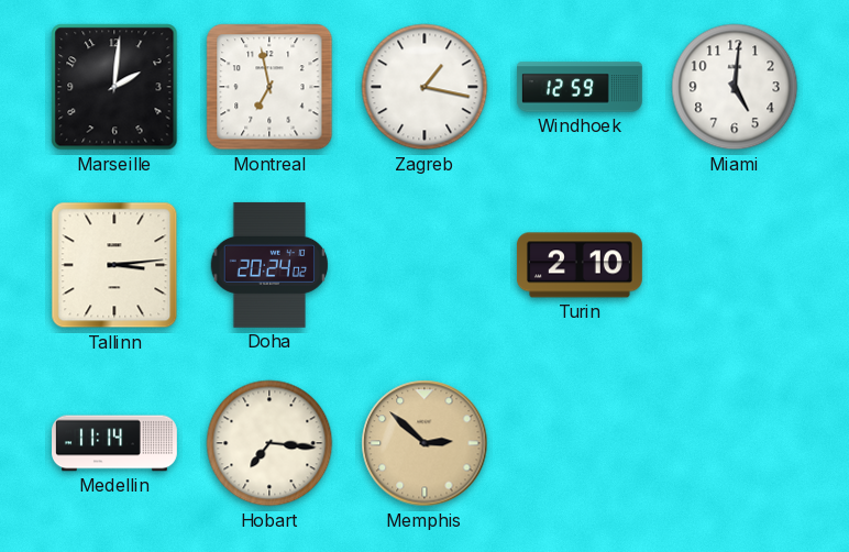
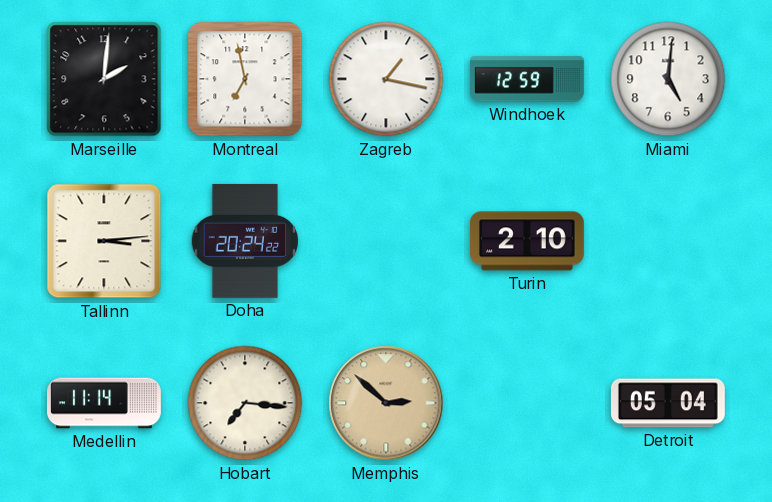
Doha: 20:24:02 -> 20:24:22 (244, 241)
Detroit: none -> 05:04 (668, 403)
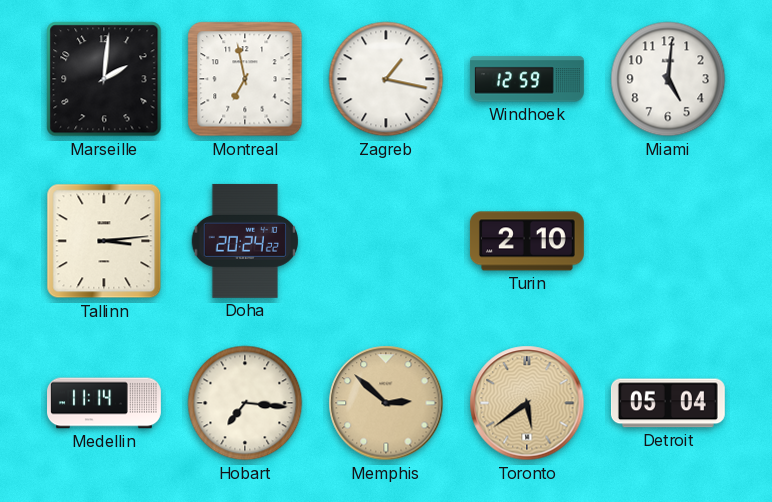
Toronto: none -> 5:39 (527, 403)
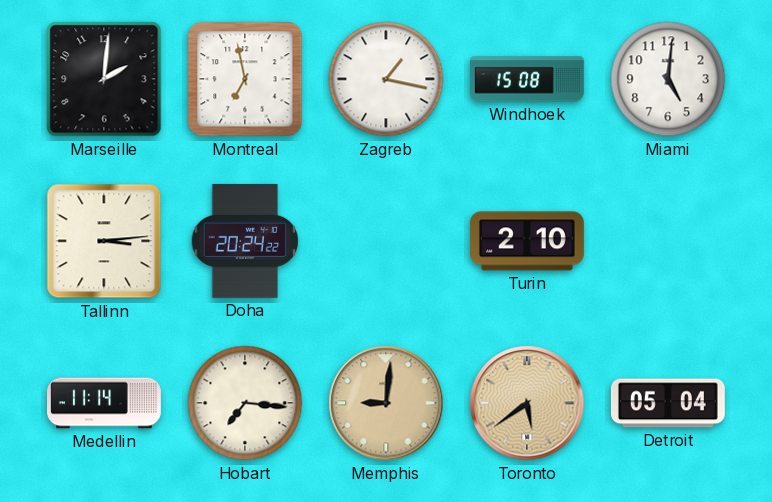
Windhoek: 12:59 -> 15:08 (527, 79)
Memphis: 2:52 -> 9:01 (386, 403)
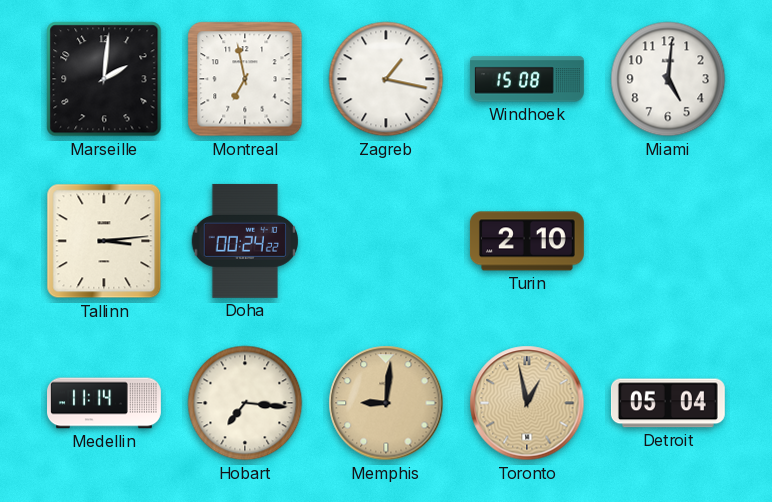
Doha: 20:24 -> 00:24 (244, 241)
Toronto: 5:39 -> 12:58 (527, 403)
